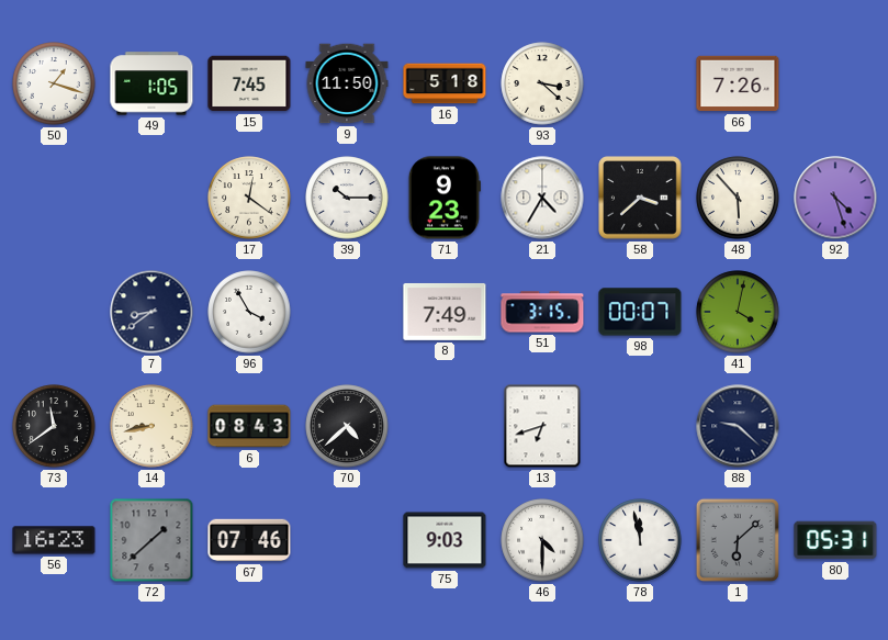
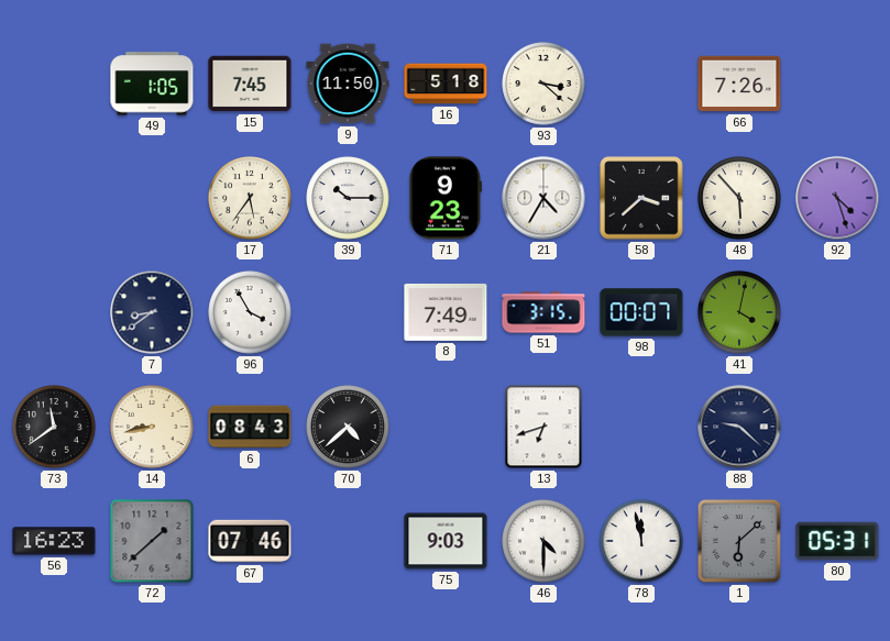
50: 1:18 -> none (54, 83)
17: 12:21 -> 5:36 (250, 198)
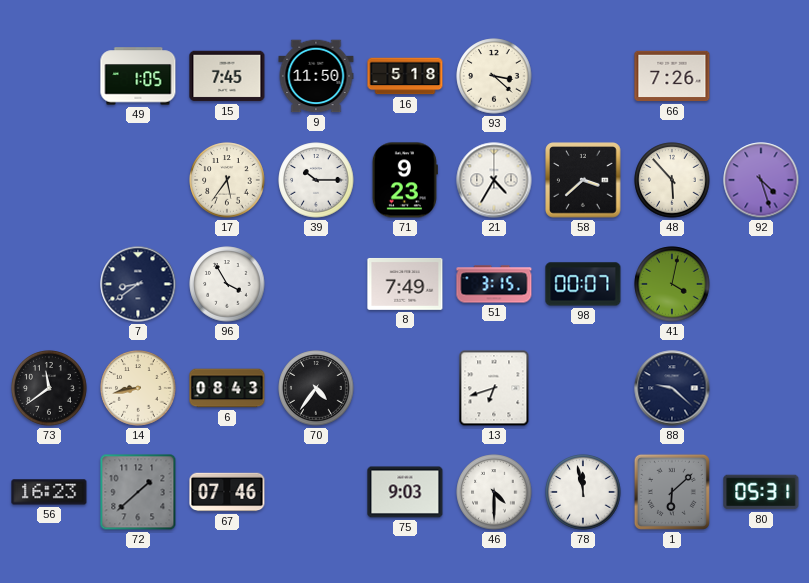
70: 4:38 -> 4:36 (316, 388)
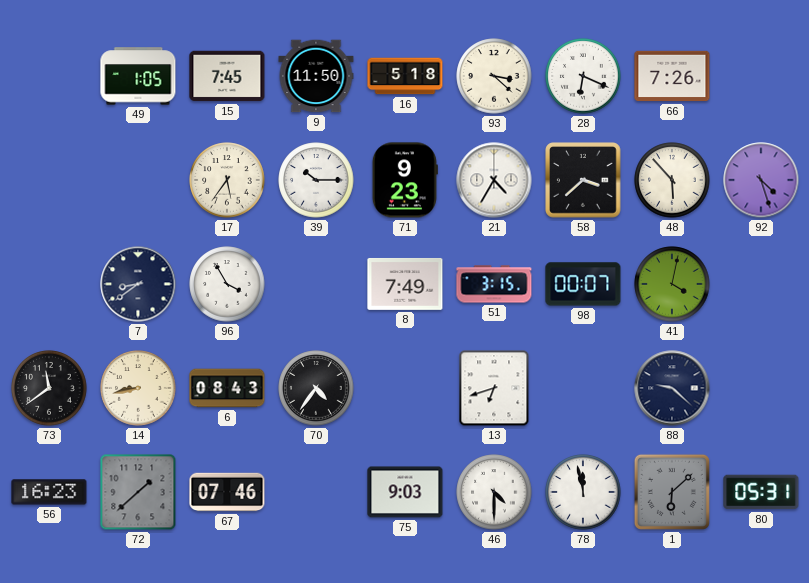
28: none -> 6:19 (583, 76)
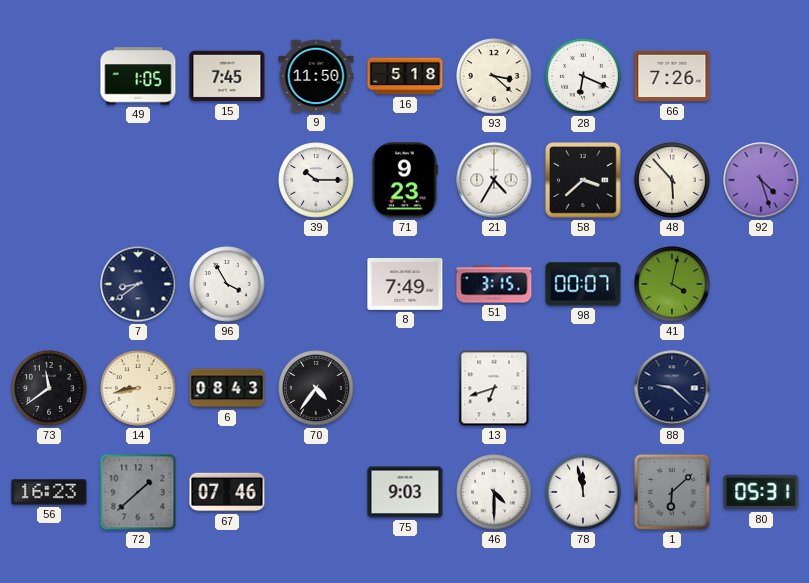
17: 5:36 -> none (227, 180)
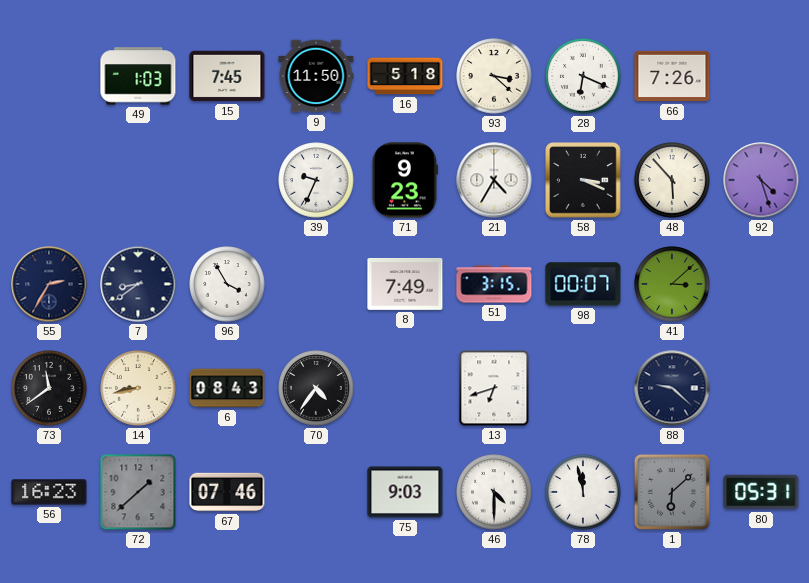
49: 1:05 -> 1:03 (138, 76)
39: 10:15 -> 9:34 (316, 180)
58: 3:38 -> 3:19 (583, 180)
55: none -> 2:35 (49, 284)
41: 4:02 -> 3:08 (672, 284)
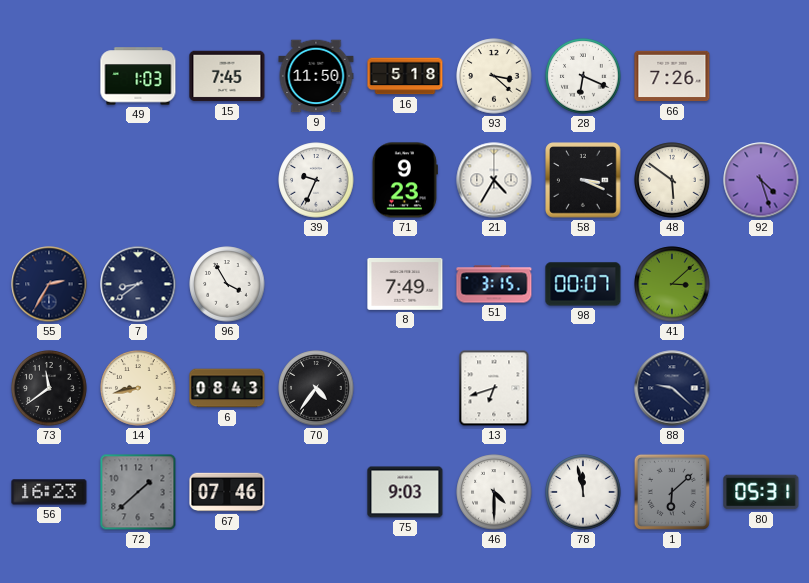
48: 5:53 -> 5:51 (672, 180)
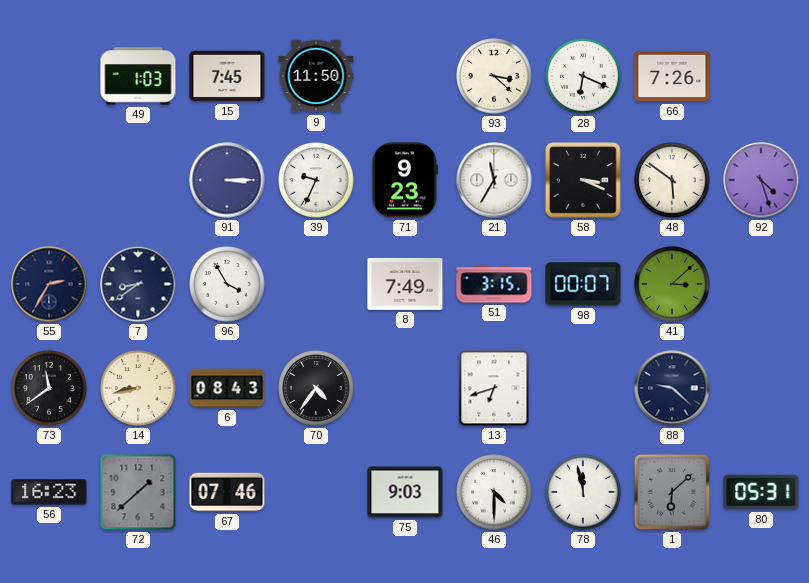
16: 5:18 -> none (405, 76)
91: none -> 3:15 (227, 180)
21: 4:35 -> 11:35 (494, 180)
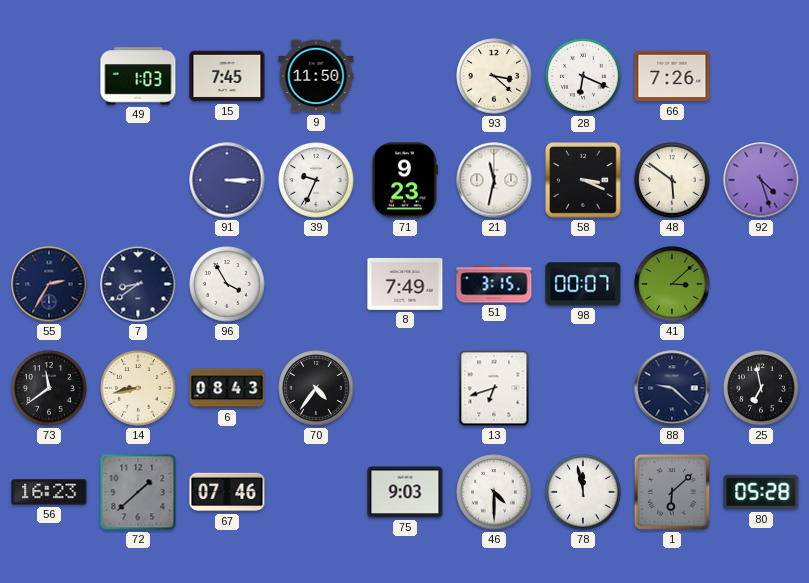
21: 11:35 -> 11:32 (494, 180)
25: none -> 6:58 (761, 388)
80: 05:31 -> 05:28 (761, 492)
